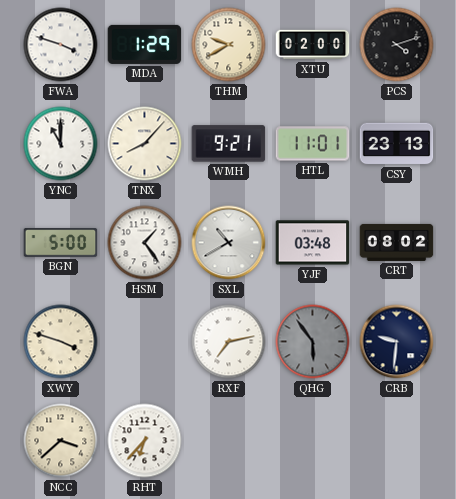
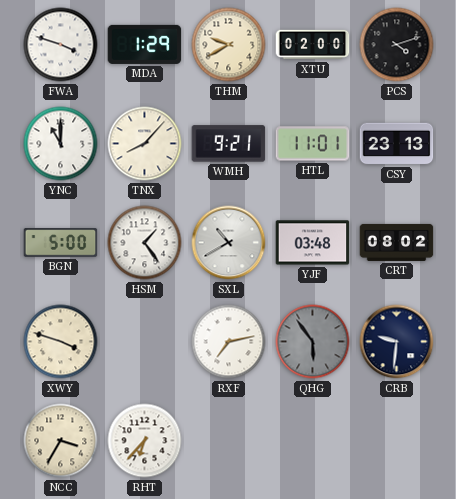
NCC: 3:38 -> 3:35 (61, 441)
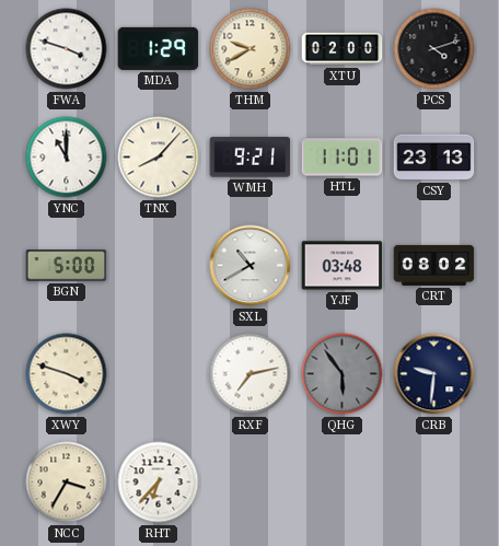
HSM: 1:24 -> none (145, 243)
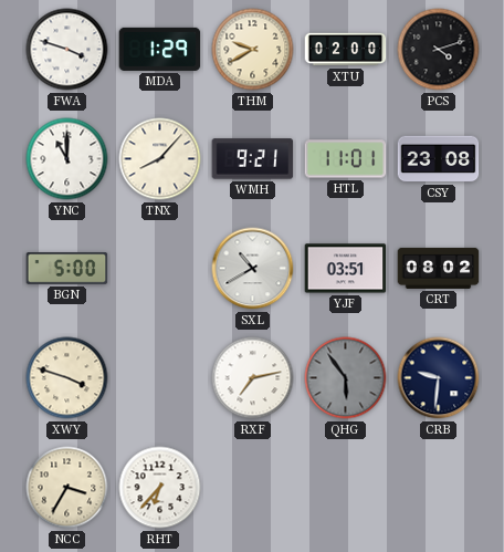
CSY: 23:13 -> 23:08 (439, 159)
YJF: 03:48 -> 03:51 (346, 269)
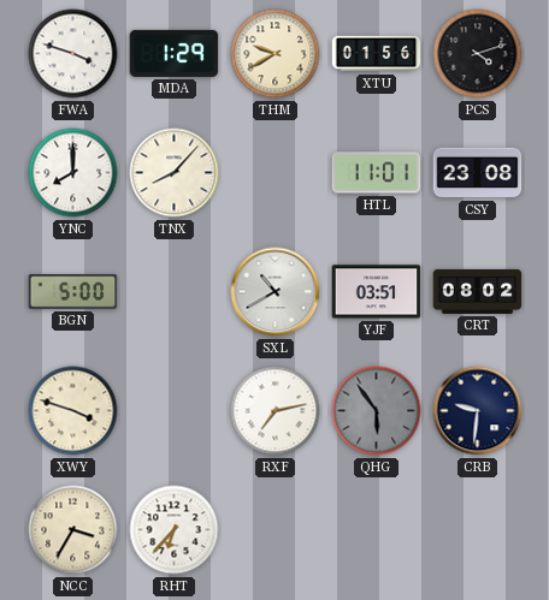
XTU: 02:00 -> 01:56 (377, 54)
YNC: 11:00 -> 8:00 (73, 173)
WMH: 9:21 -> none (253, 159)
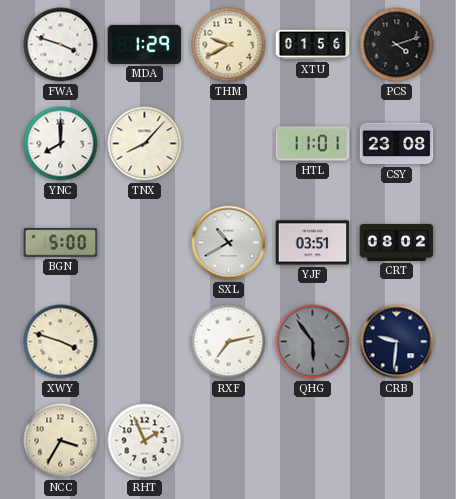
RHT: 6:37 -> 1:56 (145, 441)
